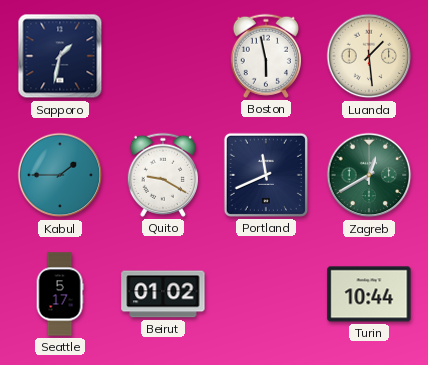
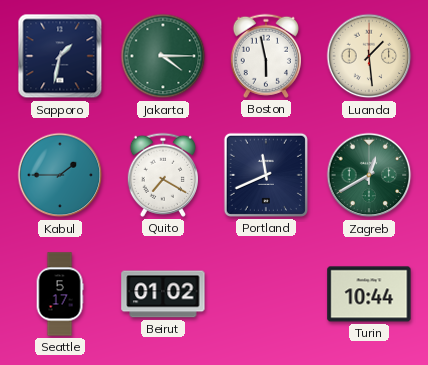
Jakarta: none -> 4:15 (163, 56)
Quito: 9:20 -> 7:20 (163, 175)
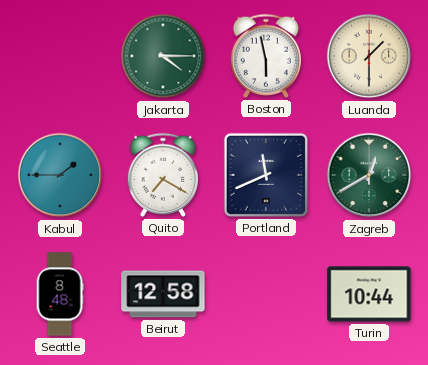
Sapporo: 1:32 -> none (60, 56)
Luanda: 1:29 -> 1:30 (369, 56)
Seattle: 5:17 -> 8:48 (60, 294)
Beirut: 01:02 -> 12:58 (163, 294)
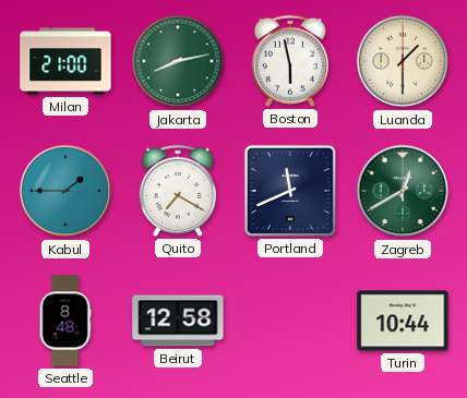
Milan: none -> 21:00 (65, 61)
Jakarta: 4:15 -> 8:13 (178, 61)
